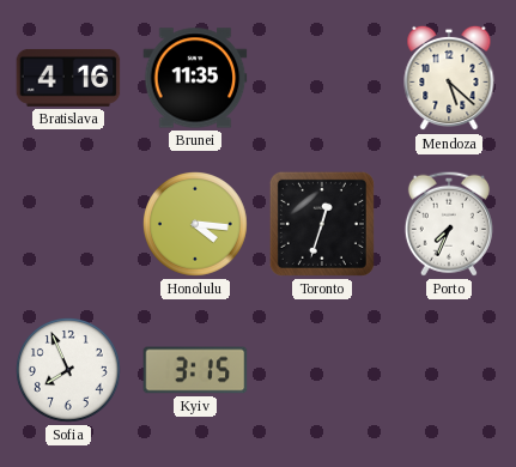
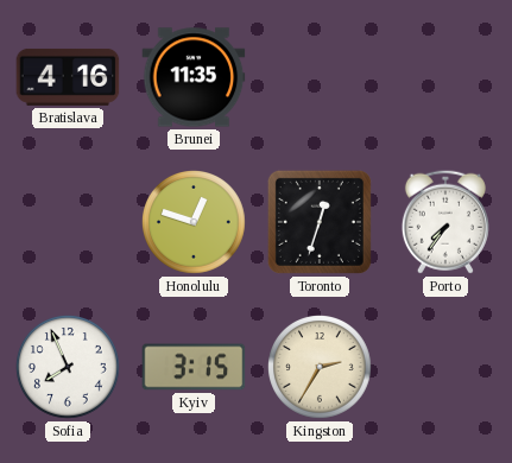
Mendoza: 5:22 -> none (449, 78)
Honolulu: 4:16 -> 12:48 (195, 223)
Porto: 7:34 -> 7:36 (445, 222)
Kingston: none -> 2:35 (321, 368)
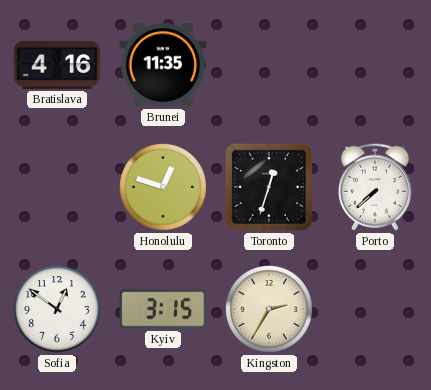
Porto: 7:36 -> 7:38 (375, 187)
Sofia: 7:56 -> 12:51 (58, 310)
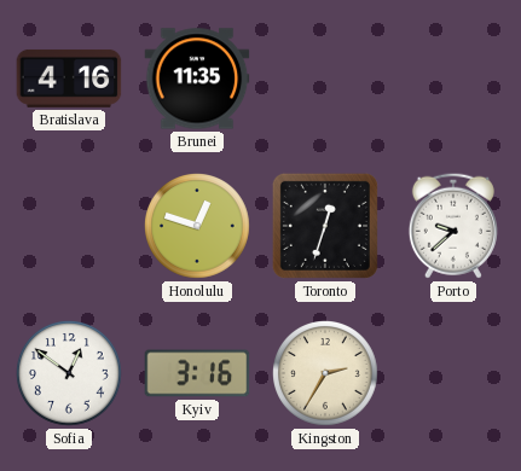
Porto: 7:38 -> 9:38 (453, 226)
Kyiv: 3:15 -> 3:16 (197, 373)
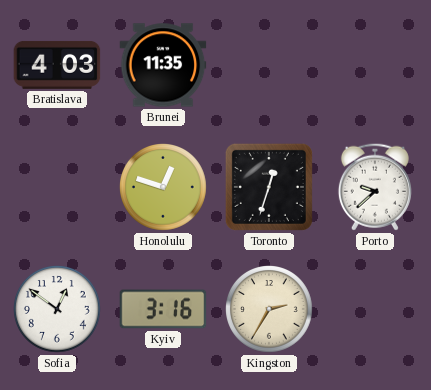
Bratislava: 4:16 -> 4:03 (57, 65)
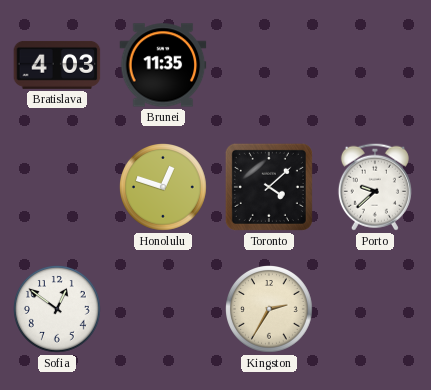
Toronto: 12:33 -> 4:08 (269, 187)
Kyiv: 3:16 -> none (163, 309)
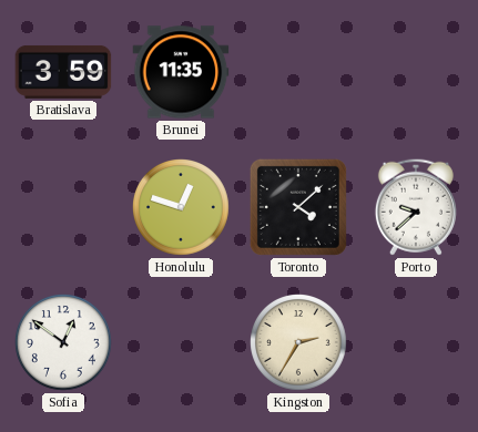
Bratislava: 4:03 -> 3:59 (63, 72)
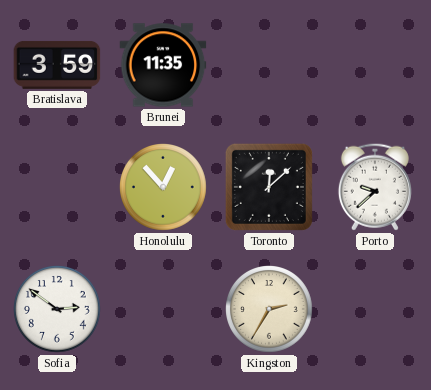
Honolulu: 12:48 -> 12:53 (164, 188)
Toronto: 4:08 -> 12:08 (269, 187)
Sofia: 12:51 -> 2:51 (58, 310)
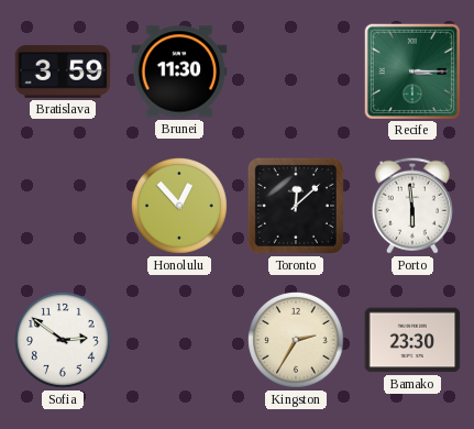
Brunei: 11:35 -> 11:30 (179, 71)
Recife: none -> 3:15 (411, 70)
Porto: 9:38 -> 5:59 (412, 206)
Bamako: none -> 23:30 (412, 340)
